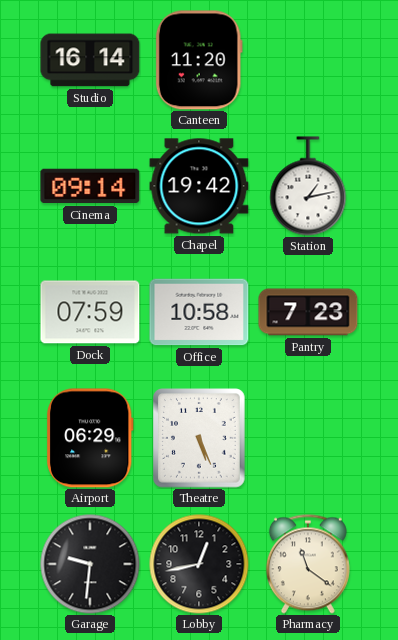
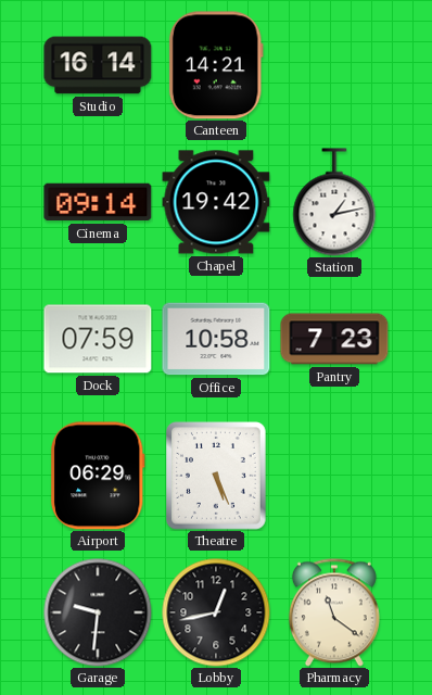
Canteen: 11:20 -> 14:21 (216, 65)
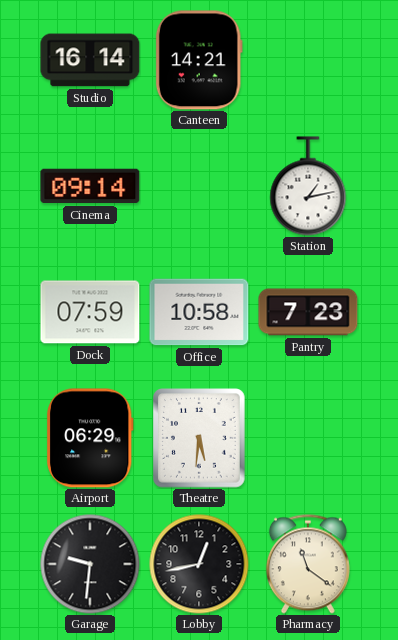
Chapel: 19:42 -> none (216, 202)
Theatre: 5:26 -> 5:31 (200, 438)
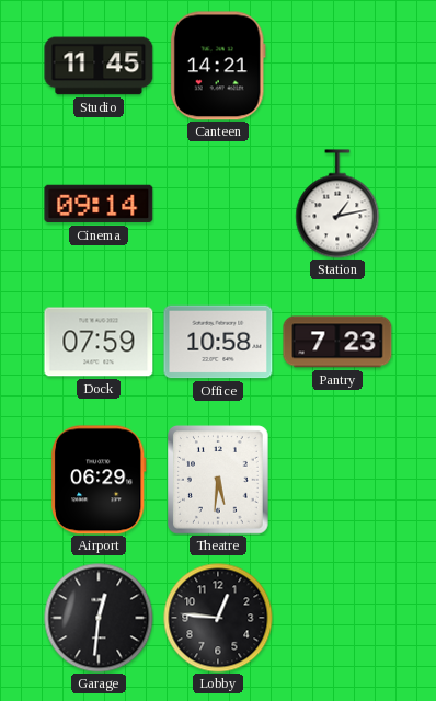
Studio: 16:14 -> 11:45 (99, 66)
Garage: 9:31 -> 12:31 (99, 618)
Lobby: 12:43 -> 12:46 (218, 618)
Pharmacy: 11:21 -> none (308, 564)
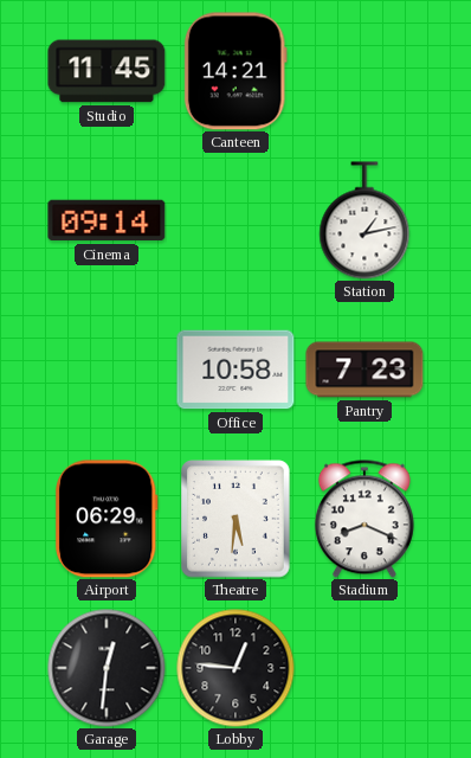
Dock: 07:59 -> none (99, 342)
Stadium: none -> 8:19 (364, 519)
